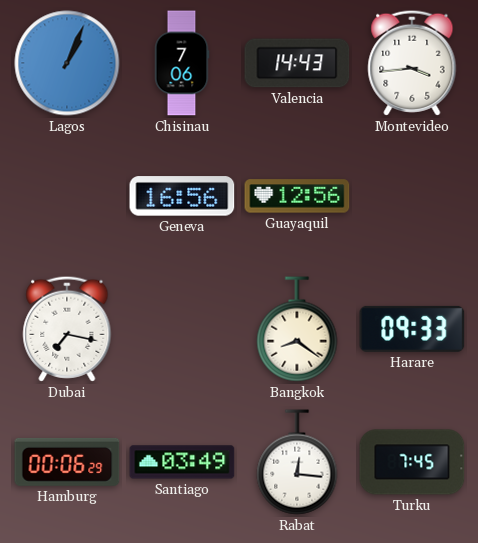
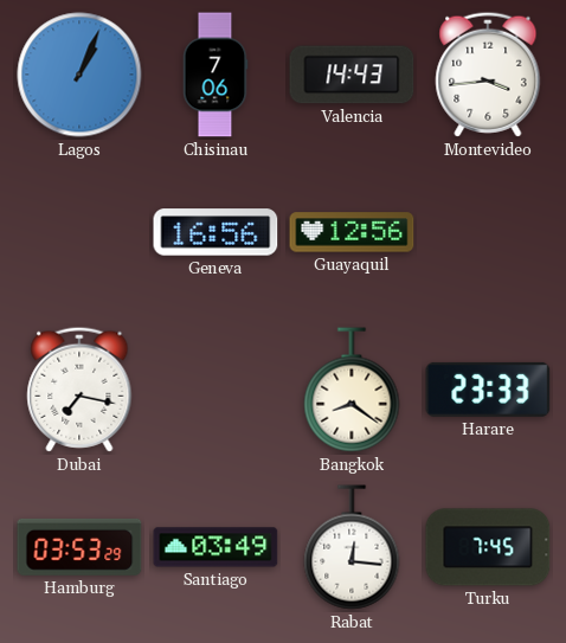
Harare: 09:33 -> 23:33 (488, 390)
Hamburg: 00:06 -> 03:53 (79, 547)
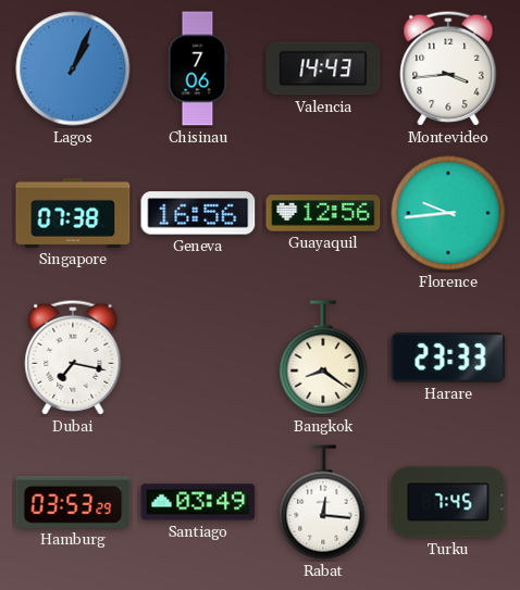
Singapore: none -> 07:38 (73, 213)
Florence: none -> 9:44 (448, 213)
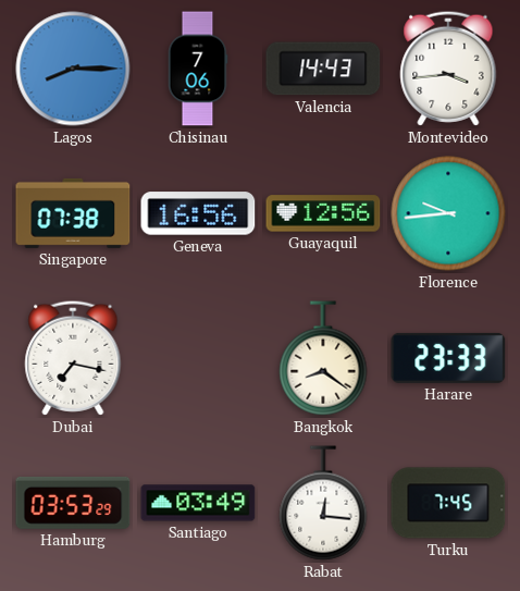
Lagos: 1:04 -> 8:15 (73, 69)
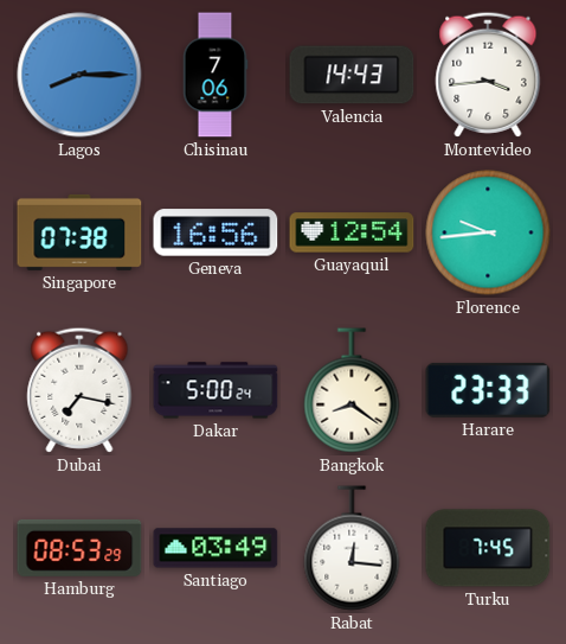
Guayaquil: 12:56 -> 12:54 (352, 232)
Dakar: none -> 5:00 (216, 390)
Hamburg: 03:53 -> 08:53 (79, 548)
